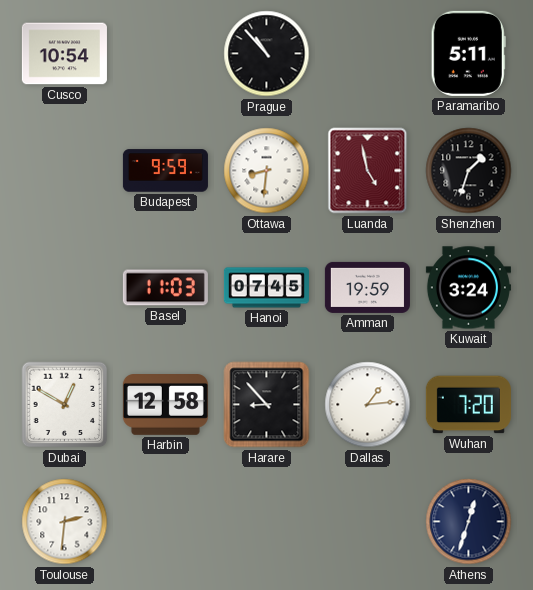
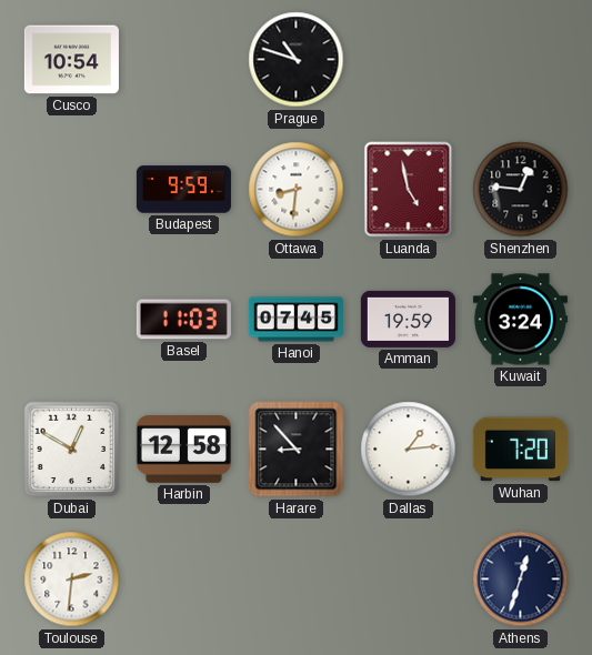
Prague: 10:53 -> 10:48 (297, 60)
Paramaribo: 5:11 -> none (468, 53)
Shenzhen: 1:33 -> 12:46 (521, 190)
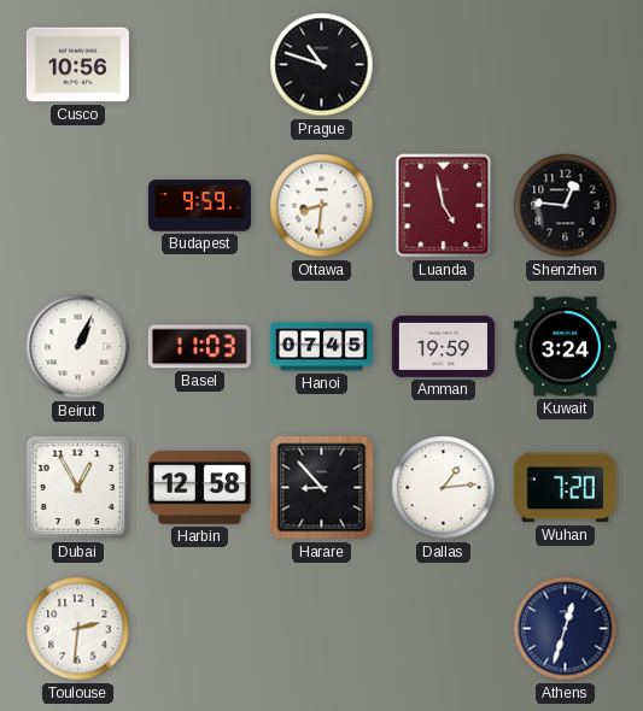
Cusco: 10:54 -> 10:56 (77, 65)
Beirut: none -> 1:04 (78, 347)
Dubai: 12:50 -> 12:55 (78, 488)
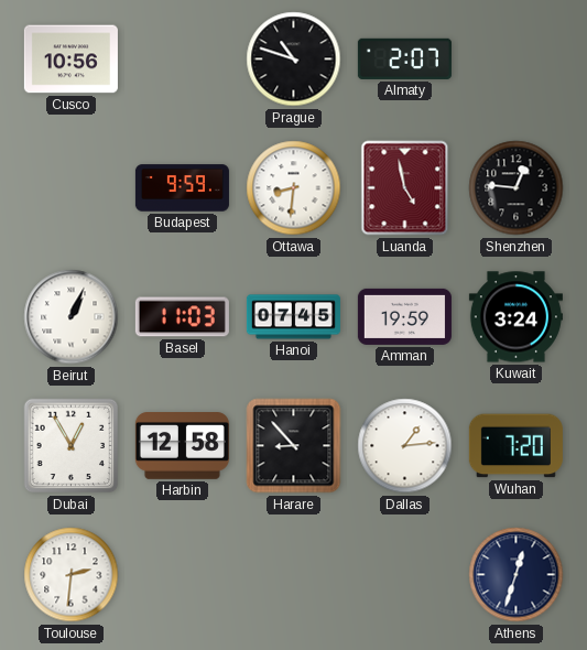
Almaty: none -> 2:07 (404, 58)
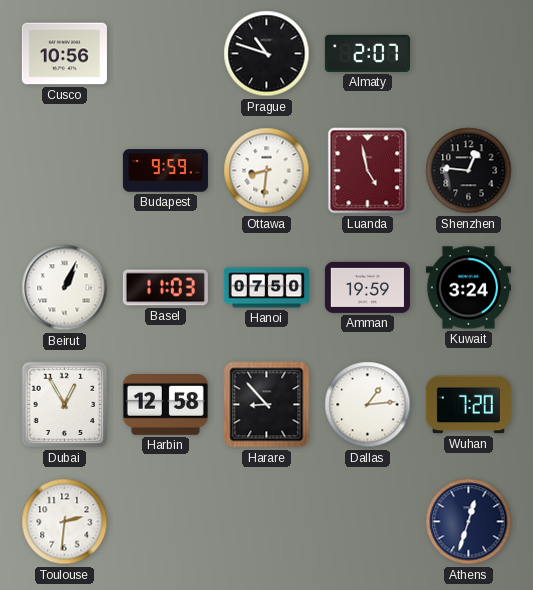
Hanoi: 07:45 -> 07:50 (266, 288)
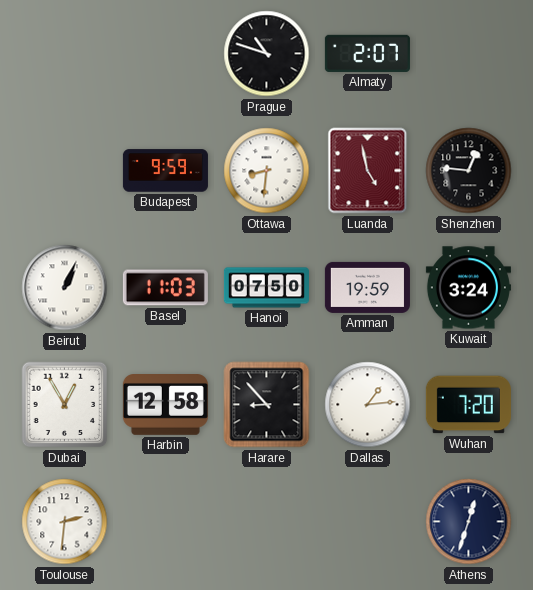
Cusco: 10:56 -> none (64, 54)
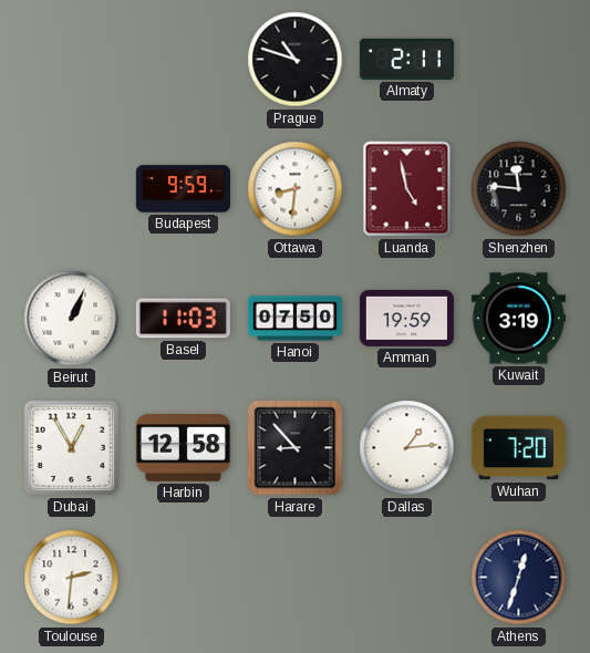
Almaty: 2:07 -> 2:11 (406, 59)
Shenzhen: 12:46 -> 11:46 (519, 189)
Kuwait: 3:24 -> 3:19 (518, 319)
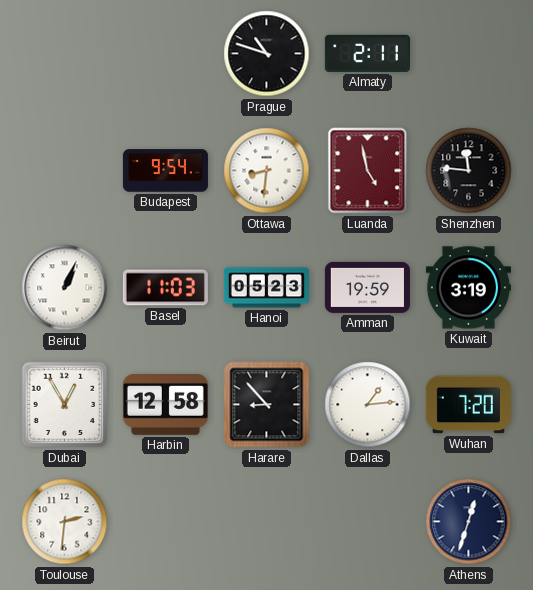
Budapest: 9:59 -> 9:54 (165, 171)
Hanoi: 07:50 -> 05:23 (266, 288)
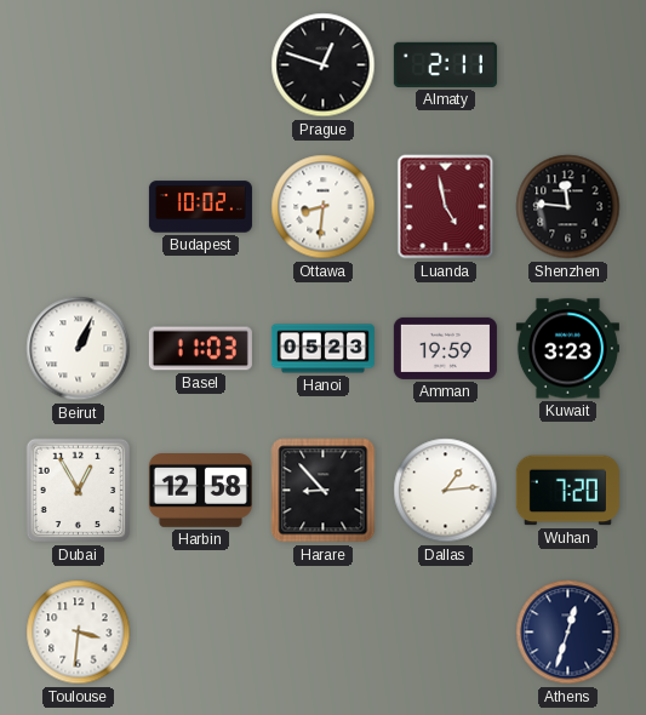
Prague: 10:48 -> 12:48 (324, 65)
Budapest: 9:54 -> 10:02 (200, 207)
Kuwait: 3:19 -> 3:23 (567, 349)
Toulouse: 2:31 -> 3:31 (79, 633)
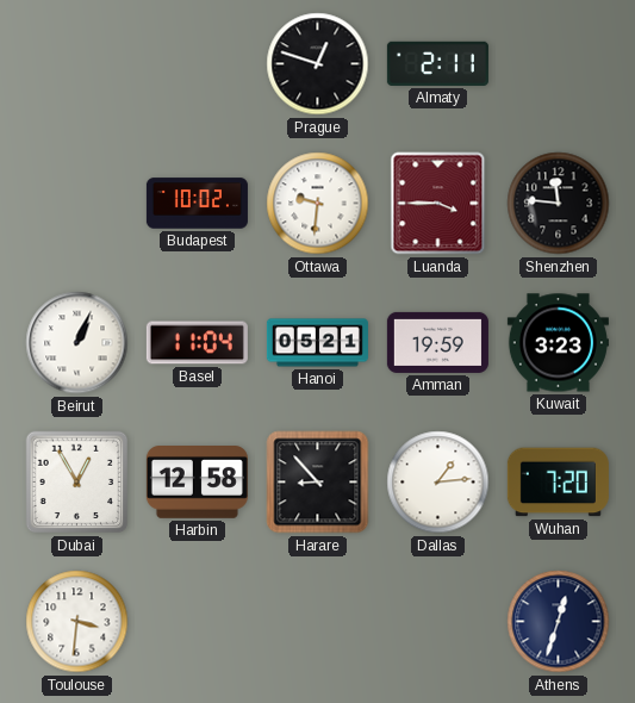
Ottawa: 8:31 -> 9:31 (318, 204)
Luanda: 4:58 -> 3:45 (438, 204)
Basel: 11:03 -> 11:04 (197, 343)
Hanoi: 05:23 -> 05:21 (317, 343)
